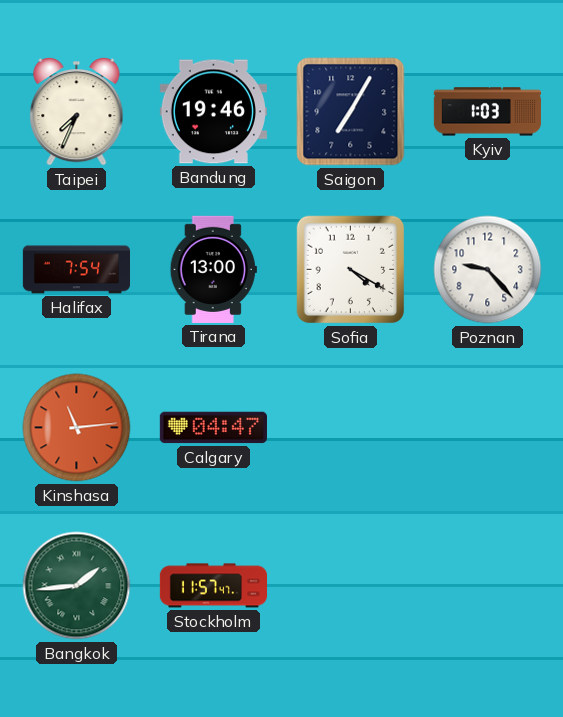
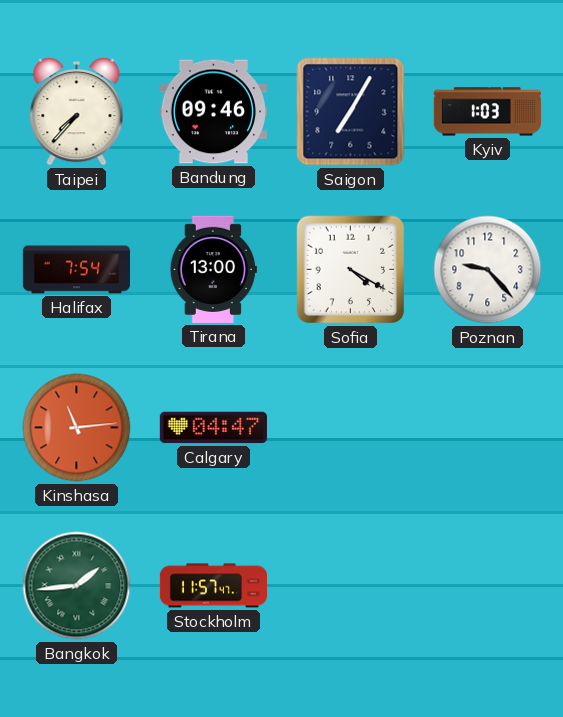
Taipei: 7:34 -> 7:37 (77, 112)
Bandung: 19:46 -> 09:46 (213, 112)
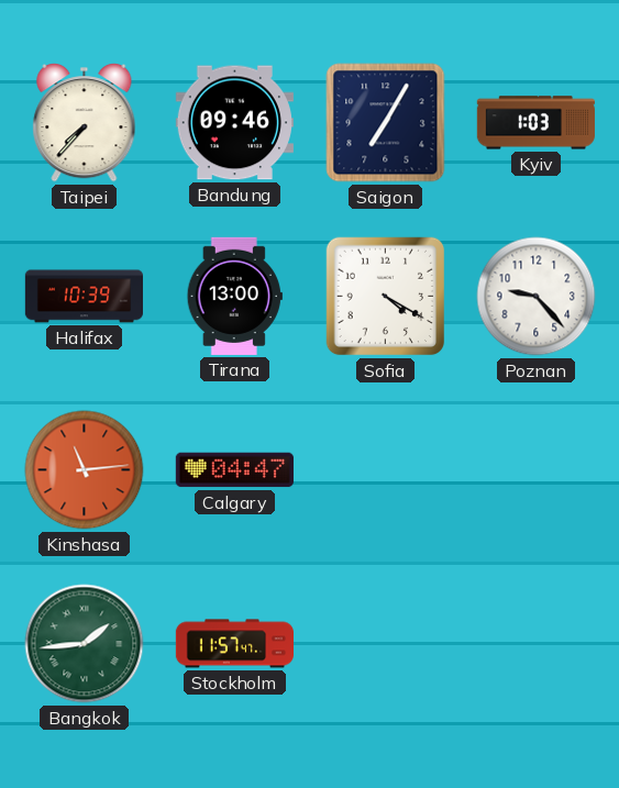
Halifax: 7:54 -> 10:39 (84, 297)
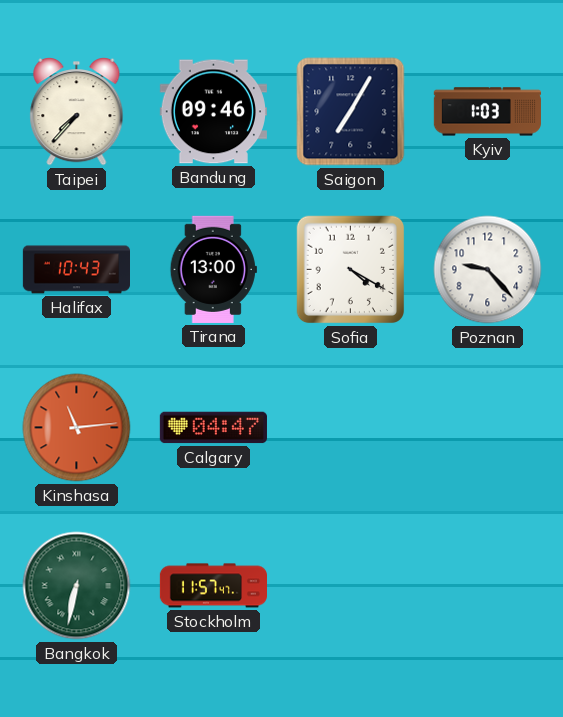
Halifax: 10:39 -> 10:43 (76, 270)
Bangkok: 1:44 -> 6:32 (77, 586)
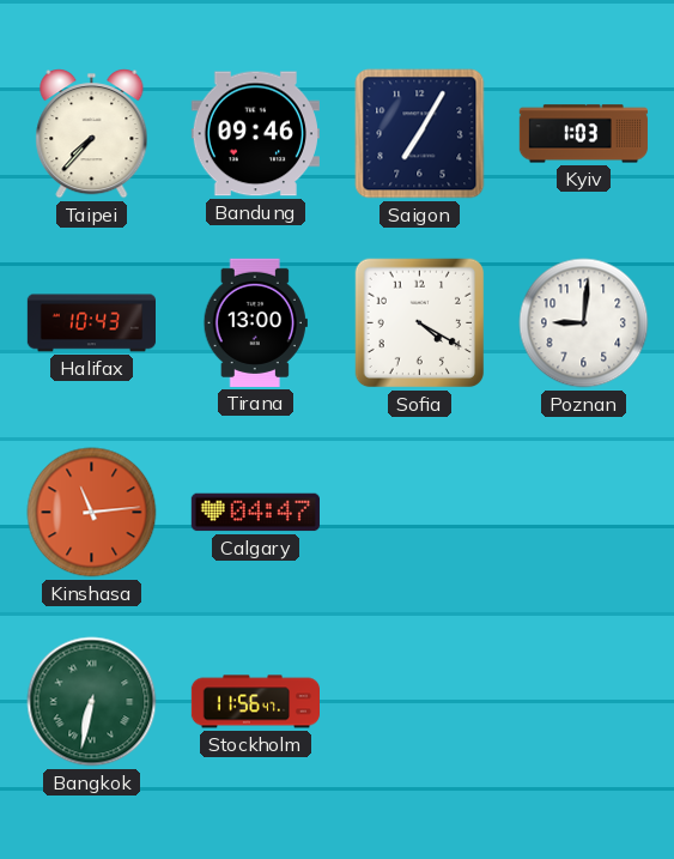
Poznan: 9:23 -> 9:01 (584, 323)
Stockholm: 11:57 -> 11:56 (255, 702)
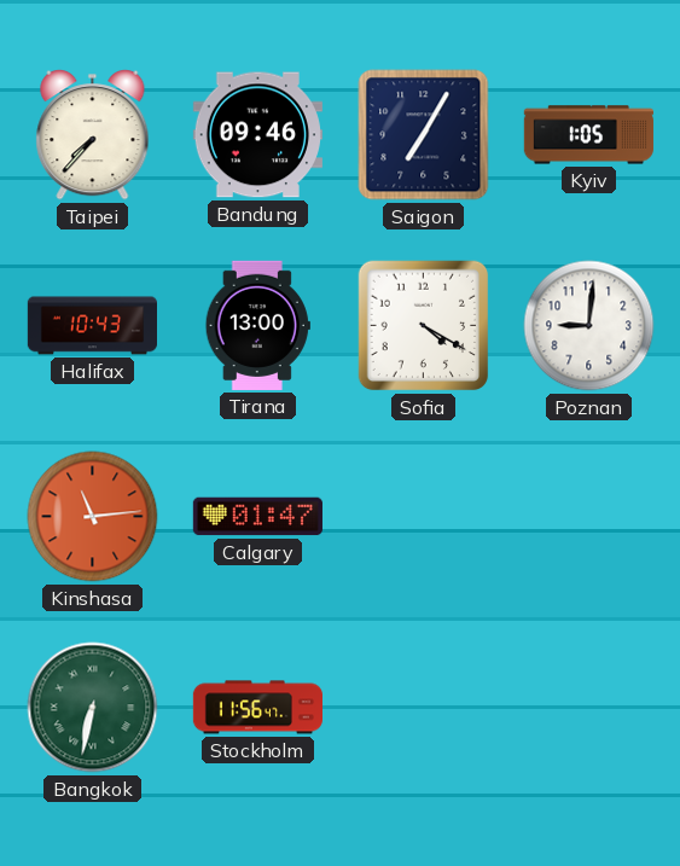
Kyiv: 1:03 -> 1:05 (588, 135)
Calgary: 04:47 -> 01:47 (257, 517)
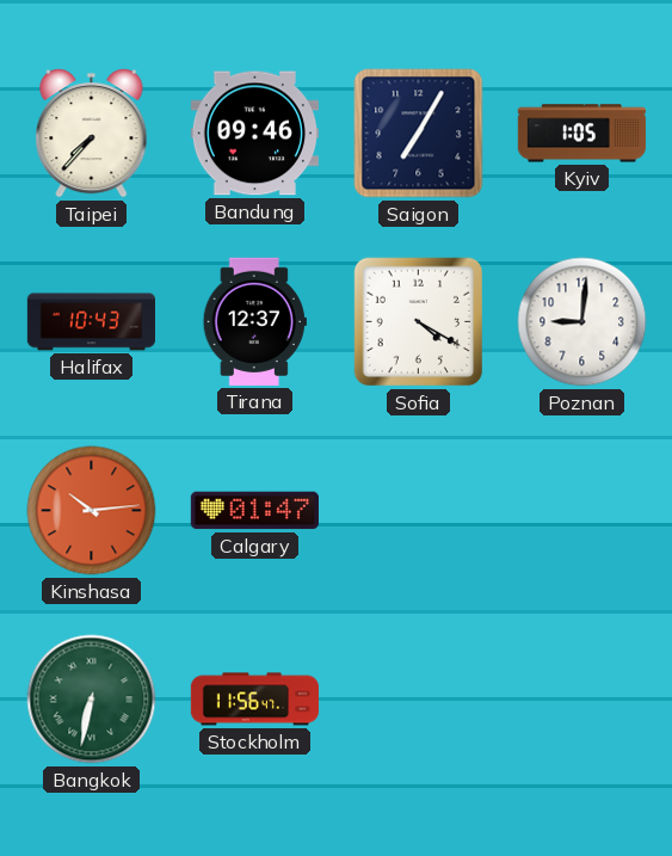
Tirana: 13:00 -> 12:37 (254, 321)
Kinshasa: 11:14 -> 10:14 (92, 511)
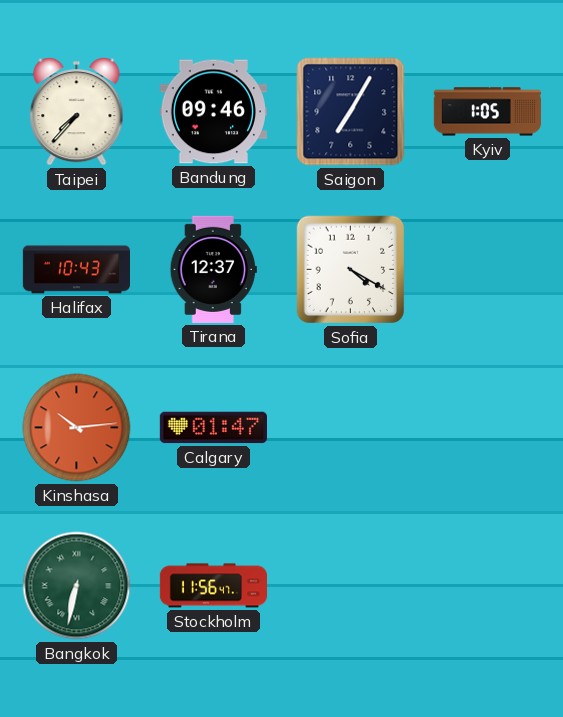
Poznan: 9:01 -> none (582, 322)
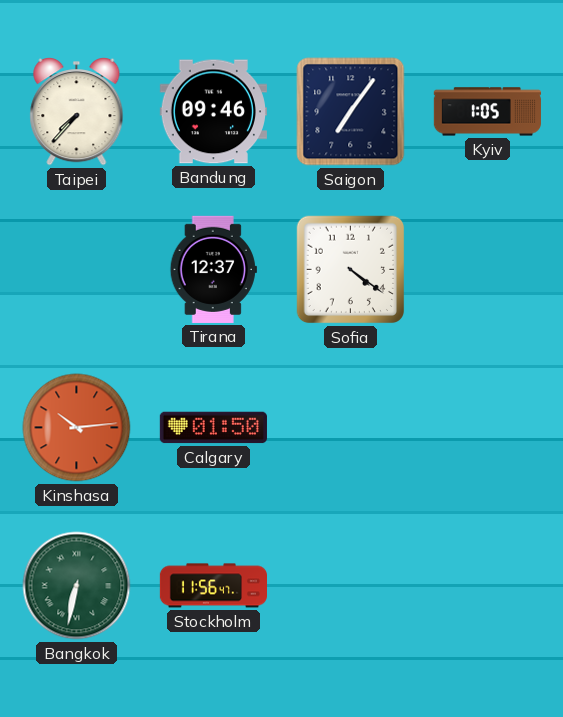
Saigon: 7:05 -> 7:06 (351, 112)
Halifax: 10:43 -> none (76, 270)
Sofia: 4:20 -> 4:21 (351, 270)
Calgary: 01:47 -> 01:50 (213, 428)
